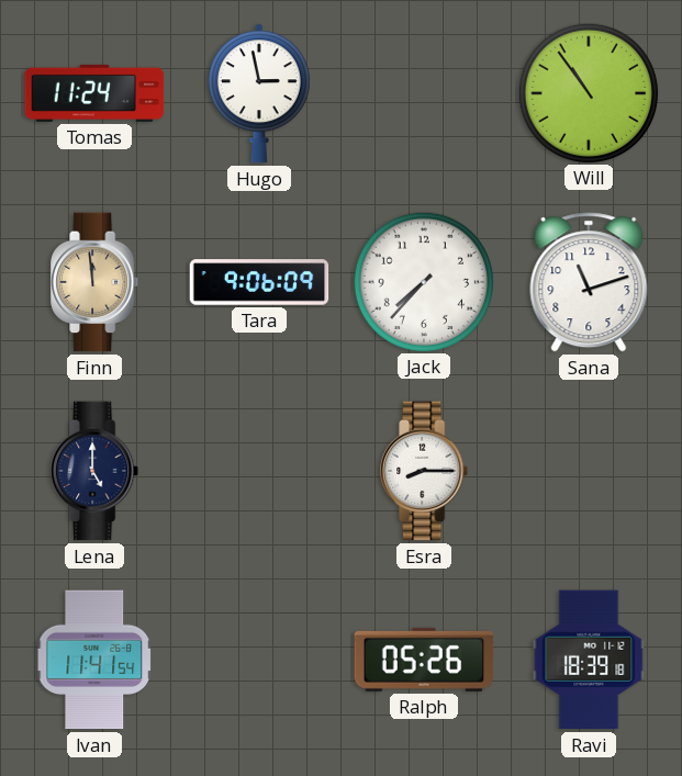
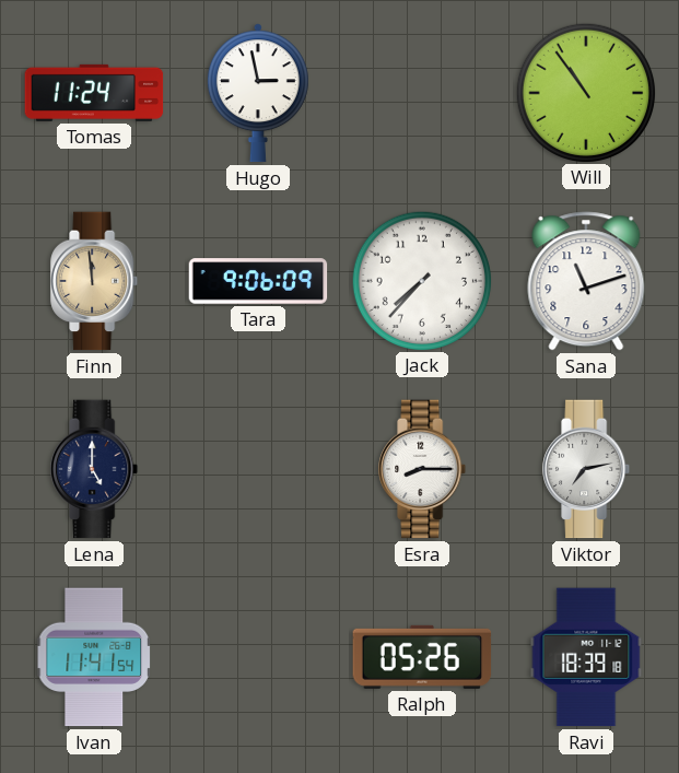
Viktor: none -> 7:13 (587, 469)
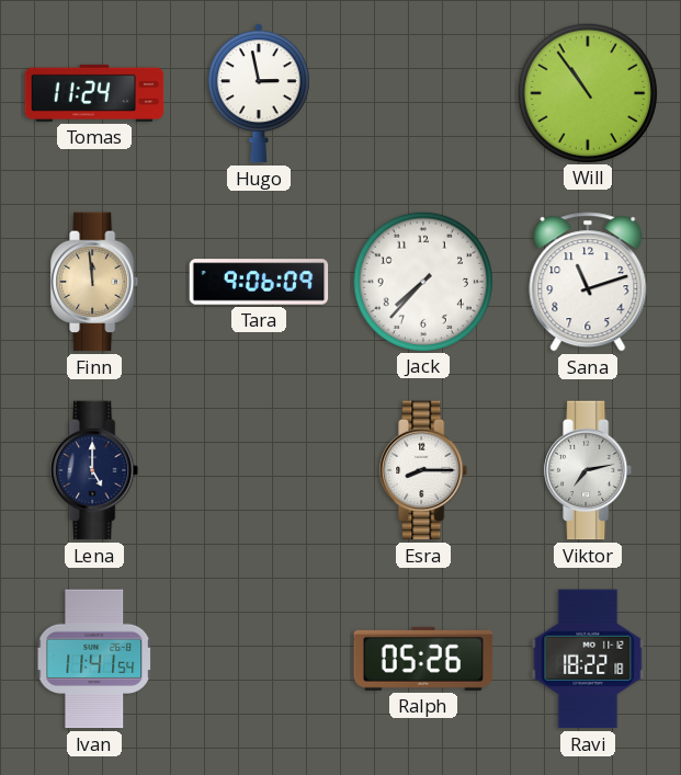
Ravi: 18:39 -> 18:22 (588, 659)
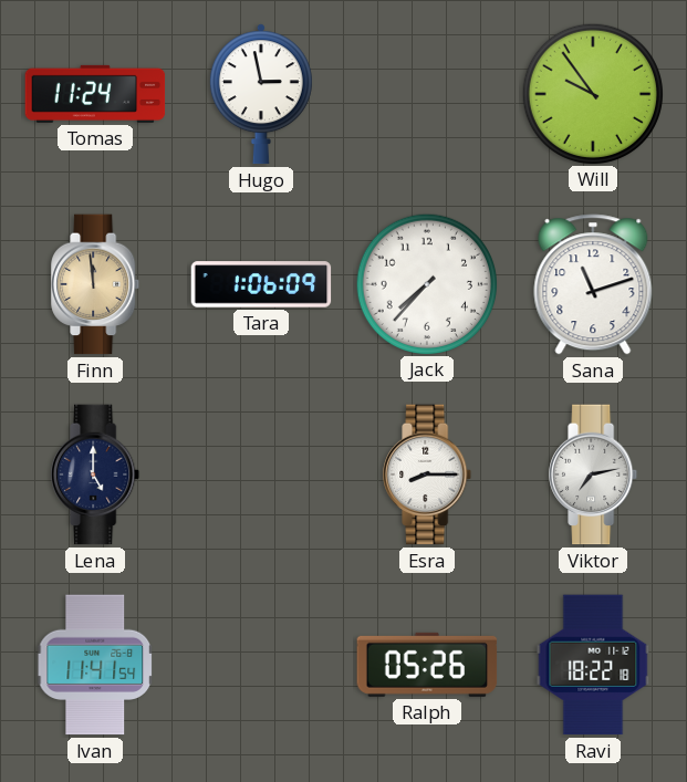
Will: 10:54 -> 9:54 (592, 93)
Tara: 9:06 -> 1:06 (261, 284)
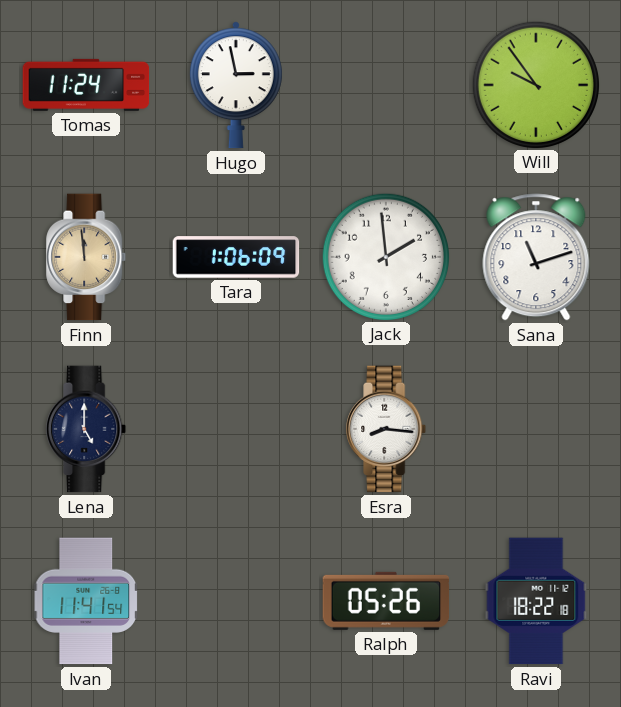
Jack: 7:37 -> 1:59 (385, 256)
Esra: 8:15 -> 8:16 (387, 429)
Viktor: 7:13 -> none (594, 475)
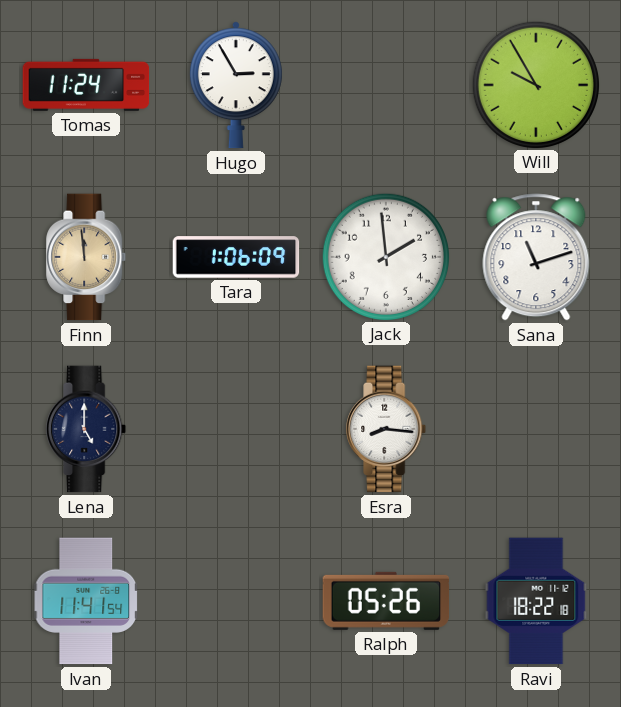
Hugo: 2:58 -> 2:55 (236, 85)
Will: 9:54 -> 9:55 (535, 84)
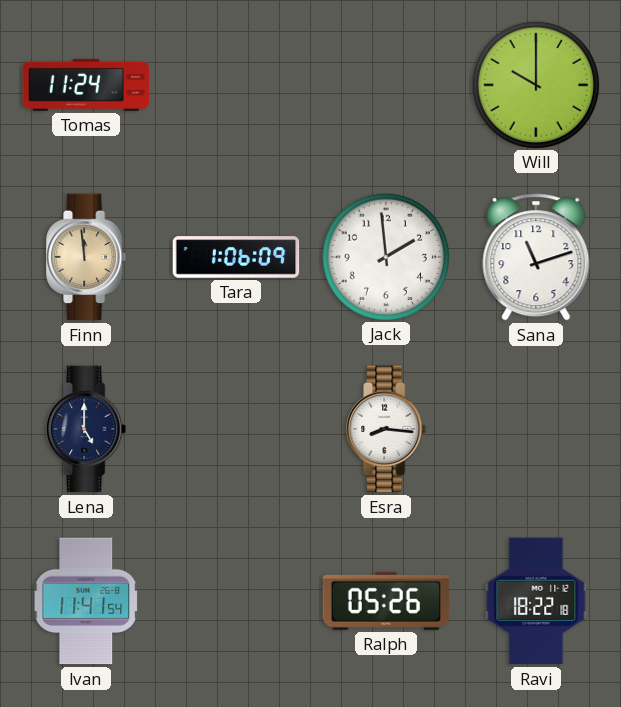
Hugo: 2:55 -> none (236, 85)
Will: 9:55 -> 10:00 (535, 84)
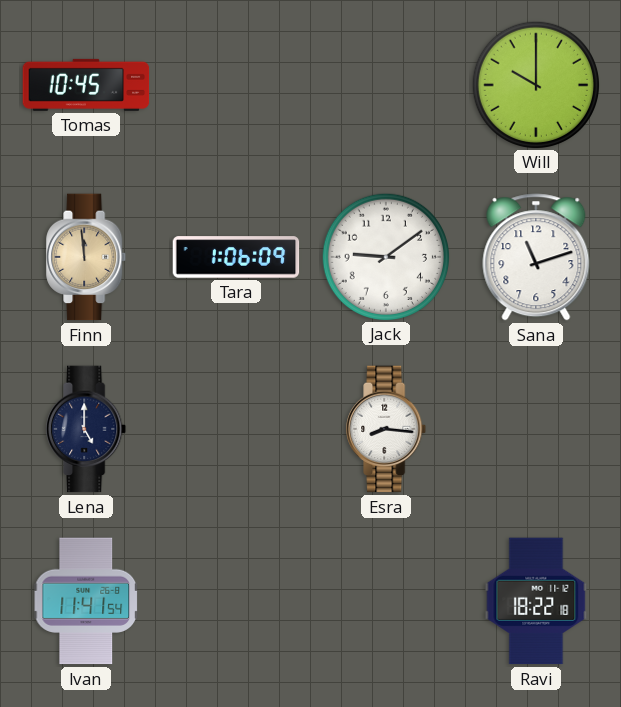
Tomas: 11:24 -> 10:45 (86, 85)
Jack: 1:59 -> 9:09 (385, 256)
Ralph: 05:26 -> none (386, 601)
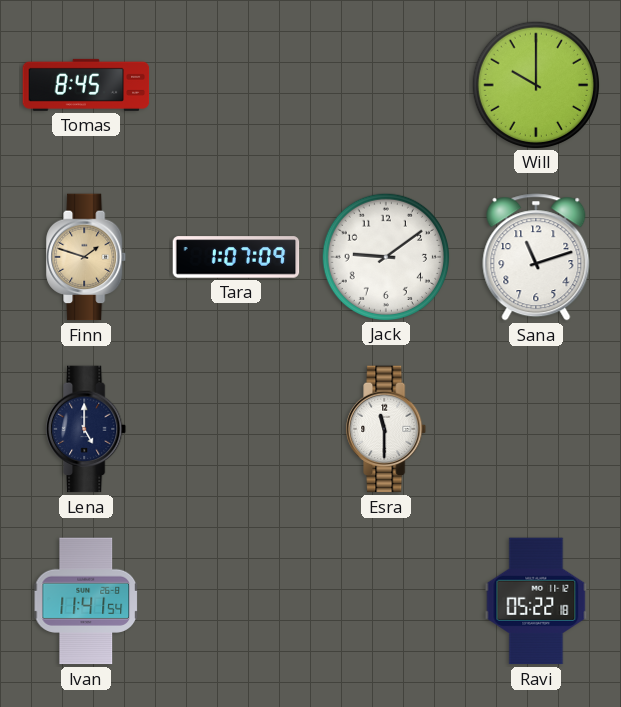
Tomas: 10:45 -> 8:45 (86, 85)
Finn: 11:59 -> 1:48 (87, 257)
Tara: 1:06 -> 1:07 (236, 257)
Esra: 8:16 -> 11:30 (387, 429)
Ravi: 18:22 -> 05:22 (536, 601)
